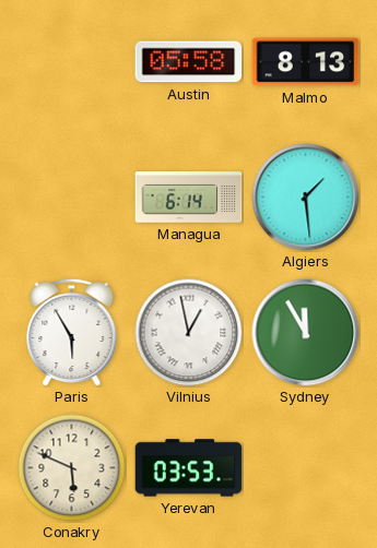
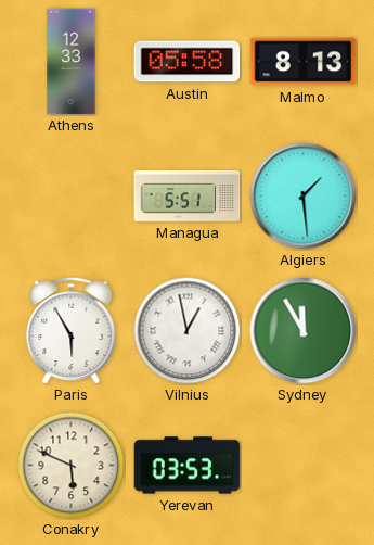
Athens: none -> 12:33 (72, 62)
Managua: 6:14 -> 5:51 (188, 197)
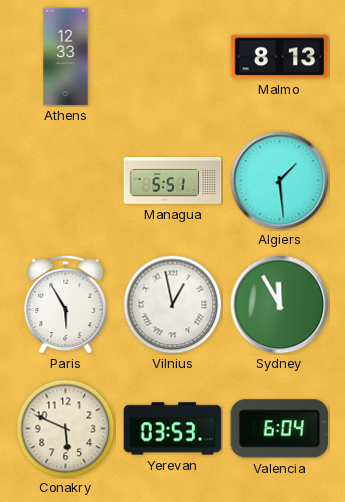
Austin: 05:58 -> none (188, 62)
Valencia: none -> 6:04 (280, 429)
